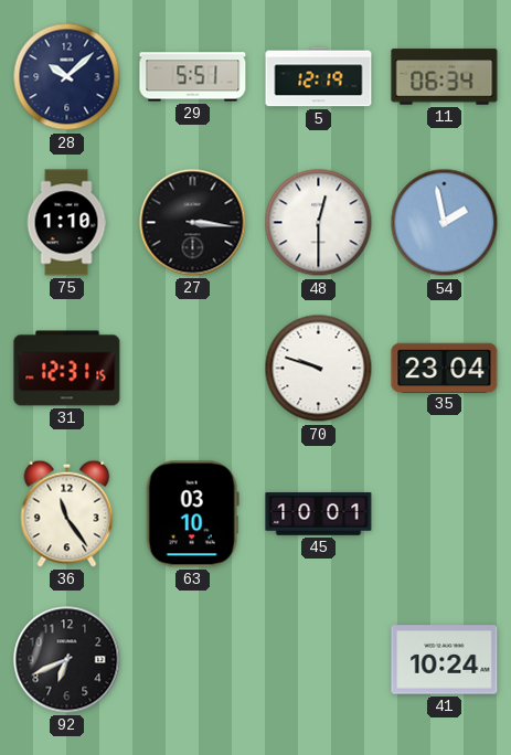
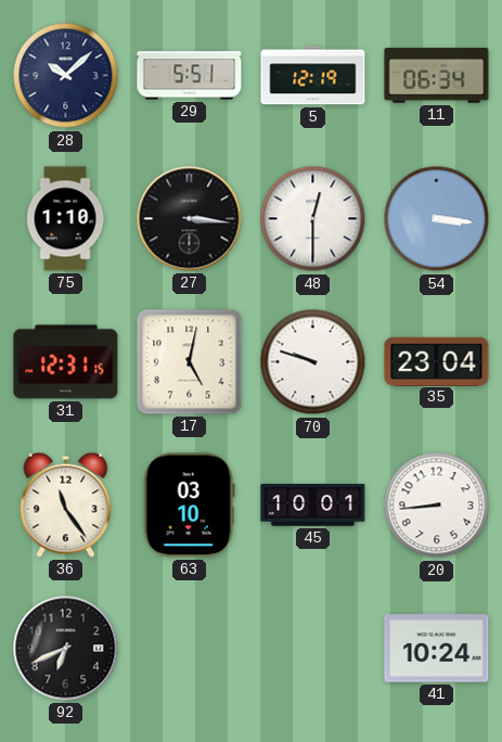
54: 1:58 -> 3:16 (437, 219)
17: none -> 5:02 (190, 362)
20: none -> 8:44 (437, 506)
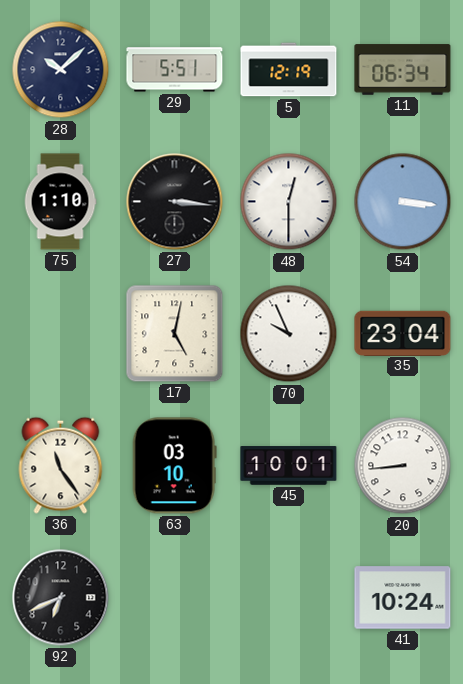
31: 12:31 -> none (66, 362)
70: 9:48 -> 9:56 (289, 334)
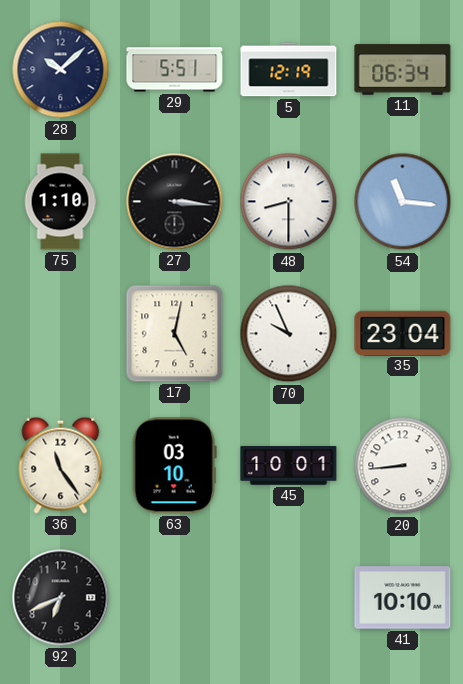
48: 12:30 -> 8:30 (289, 202)
54: 3:16 -> 11:16 (403, 202)
41: 10:24 -> 10:10 (403, 598)
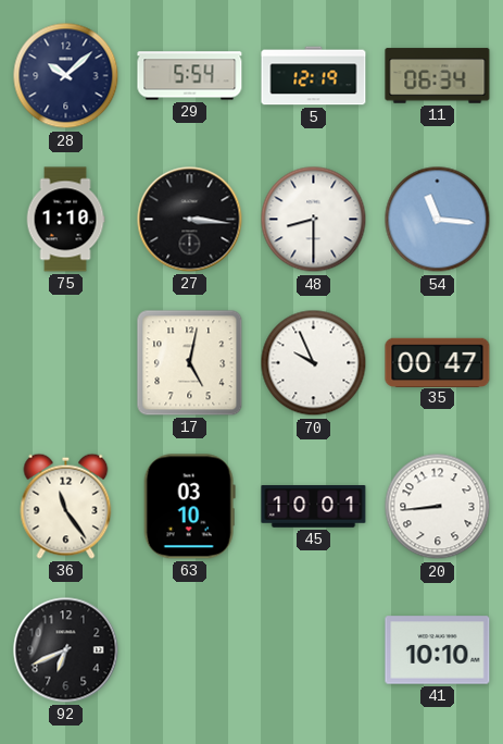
29: 5:51 -> 5:54 (190, 76)
35: 23:04 -> 00:47 (438, 362)
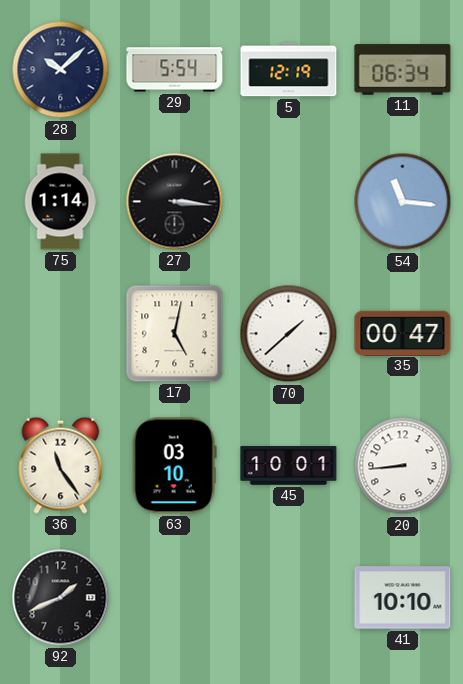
75: 1:10 -> 1:14 (60, 202)
48: 8:30 -> none (314, 220)
70: 9:56 -> 1:38 (289, 334)
92: 6:41 -> 1:41 (61, 598)
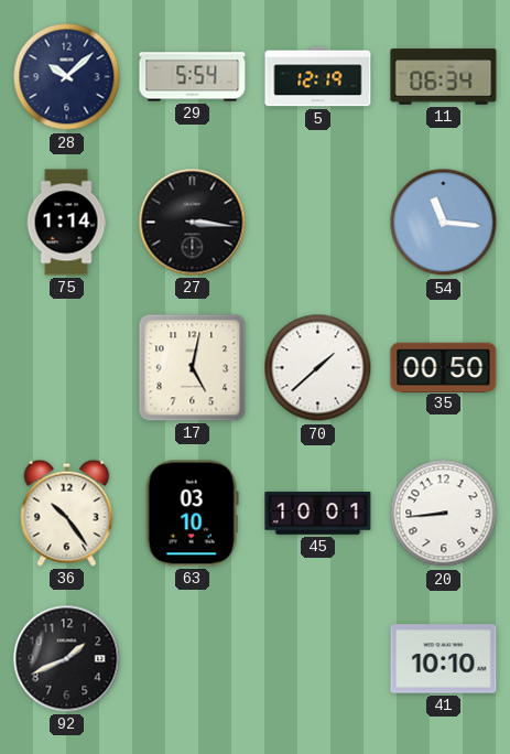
35: 00:47 -> 00:50 (444, 367)
36: 11:24 -> 10:24 (67, 513)
